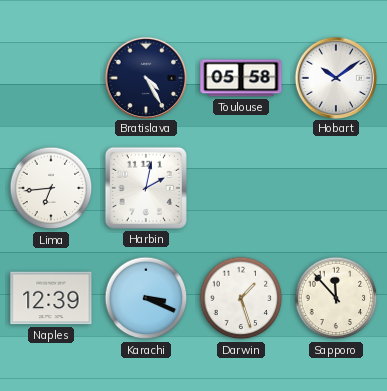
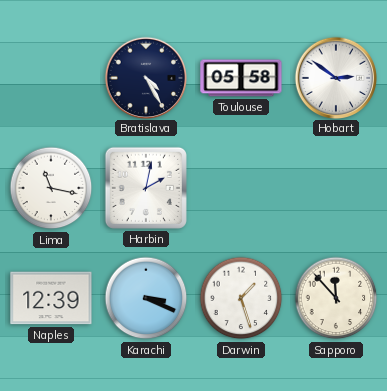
Hobart: 10:09 -> 2:51 (335, 77)
Lima: 6:44 -> 11:17 (51, 188)
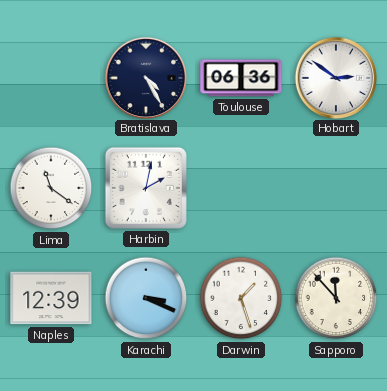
Toulouse: 05:58 -> 06:36 (241, 78)
Lima: 11:17 -> 11:21 (51, 188)
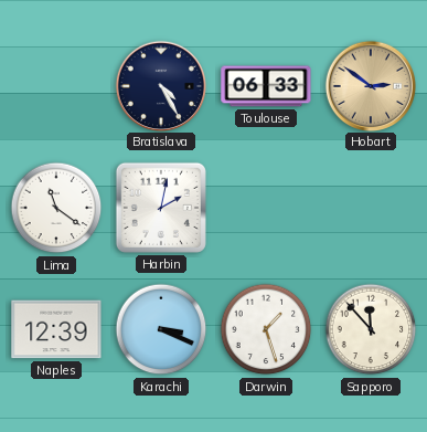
Toulouse: 06:36 -> 06:33 (266, 86)
Hobart dial: white -> champagne (370, 85)
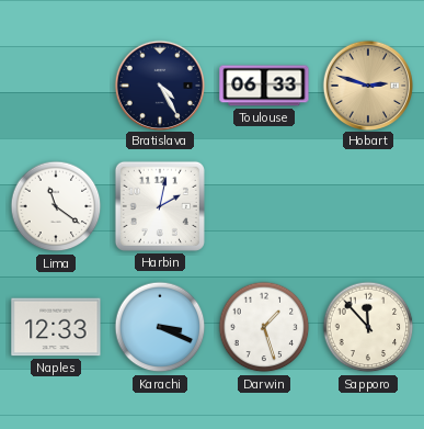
Hobart: 2:51 -> 2:48 (367, 84)
Naples: 12:39 -> 12:33 (56, 327)
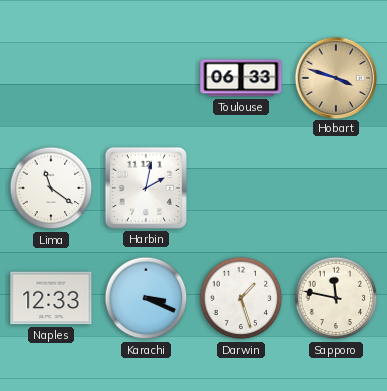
Bratislava: 4:25 -> none (159, 84)
Hobart: 2:48 -> 3:48 (335, 77)
Sapporo: 11:53 -> 11:47 (336, 298)
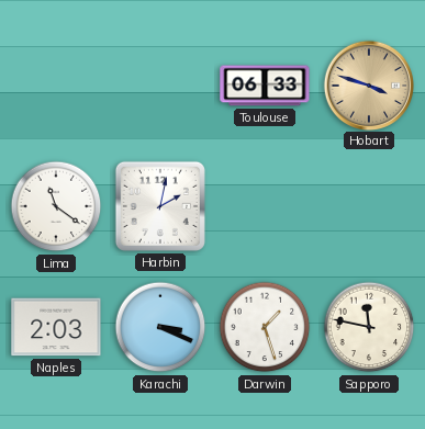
Naples: 12:33 -> 2:03 (56, 327)
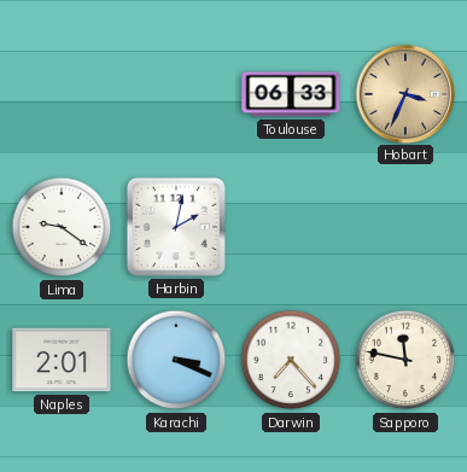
Hobart: 3:48 -> 3:34 (404, 93)
Lima: 11:21 -> 9:21 (62, 227)
Naples: 2:03 -> 2:01 (62, 360)
Darwin: 1:27 -> 7:23 (291, 360)
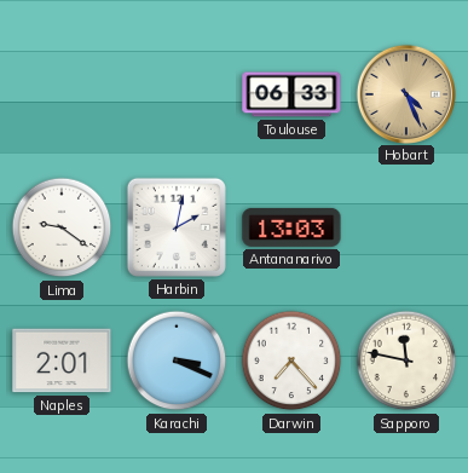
Hobart: 3:34 -> 4:26 (405, 93)
Antananarivo: none -> 13:03 (291, 227)
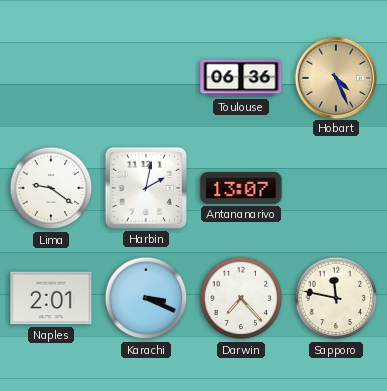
Toulouse: 06:33 -> 06:36 (241, 78)
Antananarivo: 13:03 -> 13:07 (241, 188)
